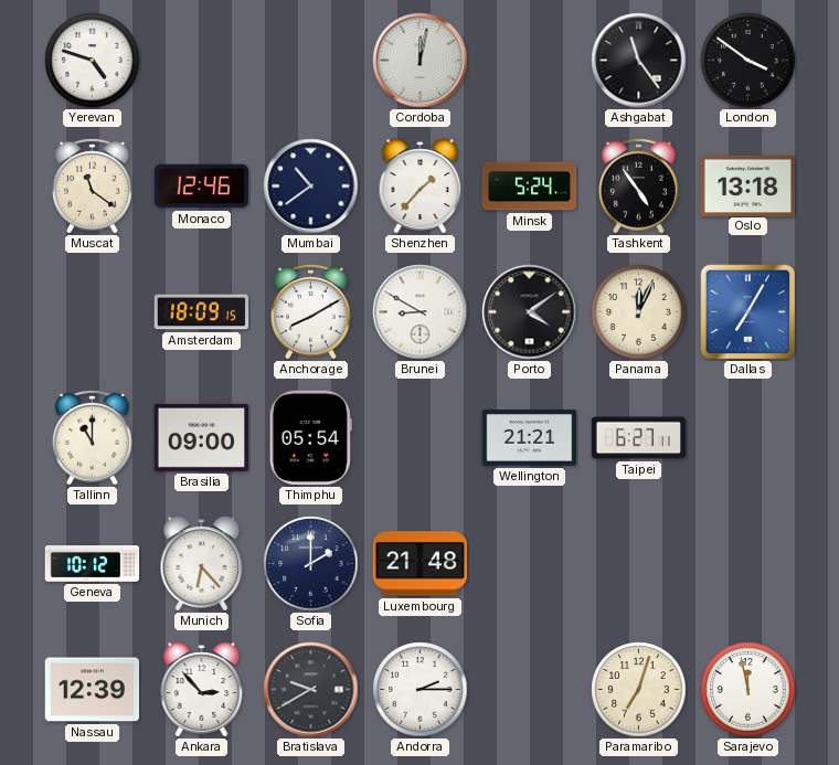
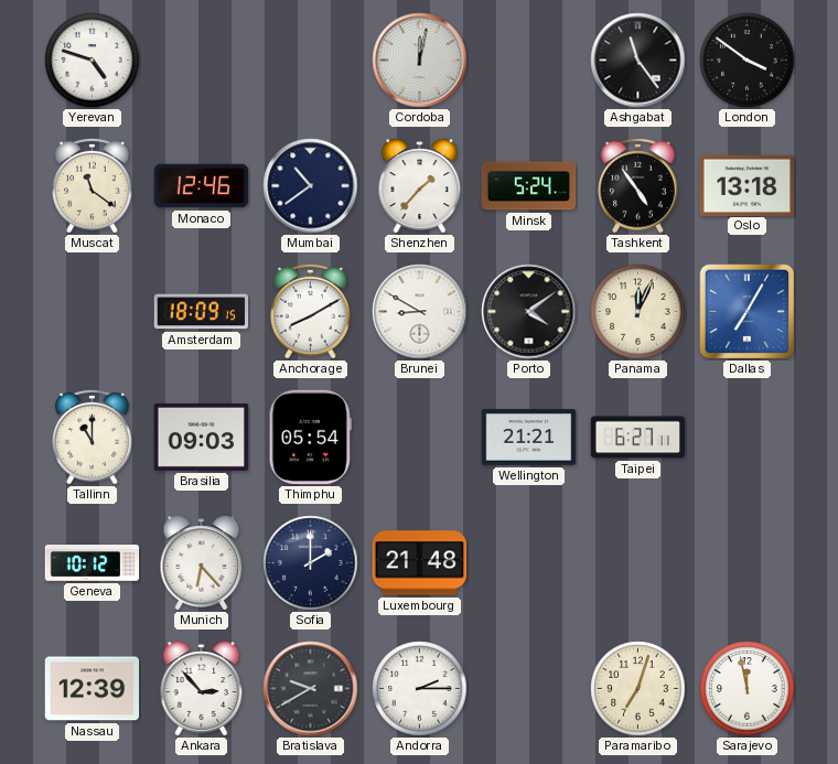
Brasilia: 09:00 -> 09:03 (202, 437)
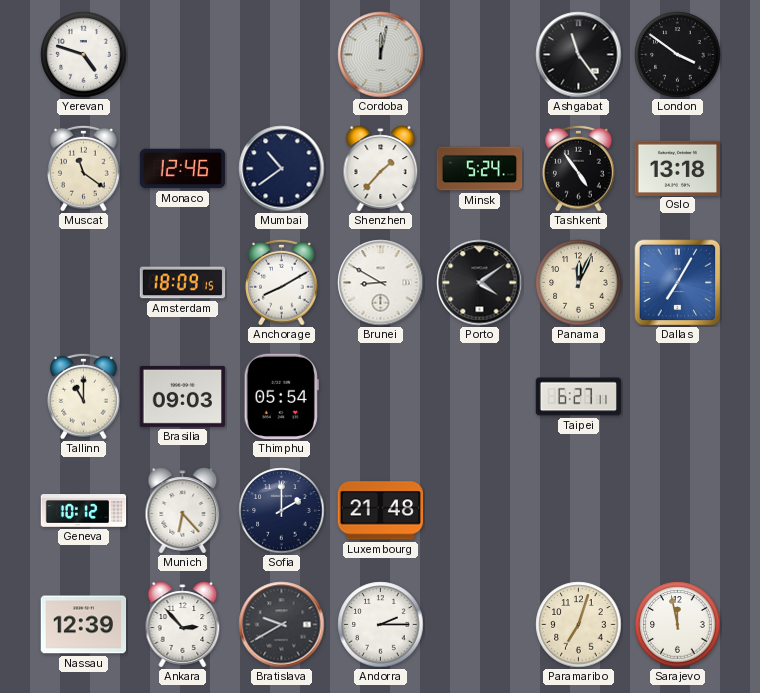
Wellington: 21:21 -> none (529, 438)
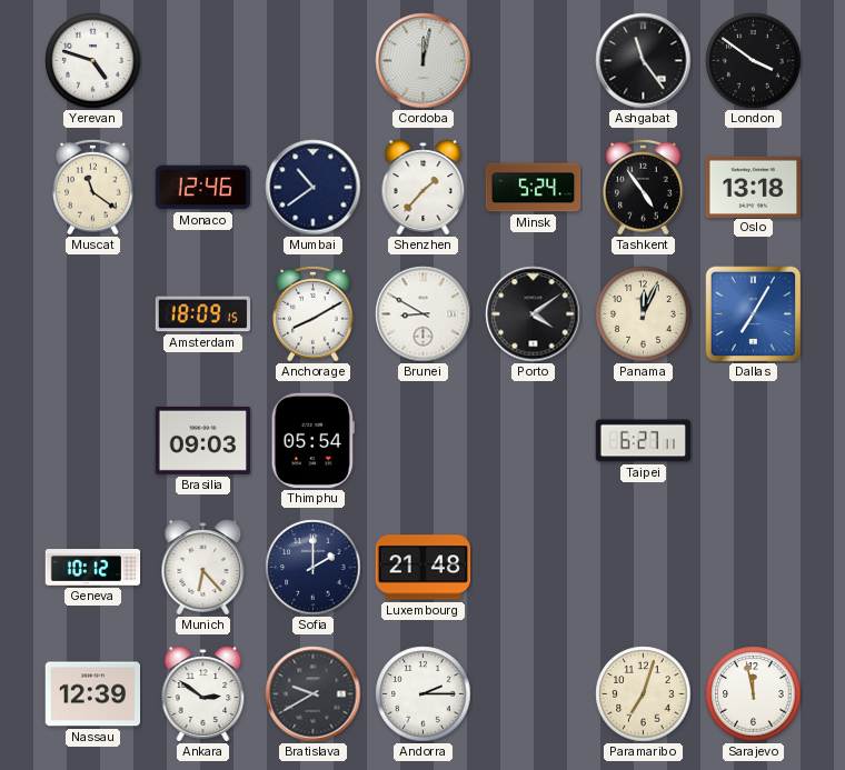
Tallinn: 11:00 -> none (84, 396)
Ankara: 2:53 -> 2:51 (203, 694)
